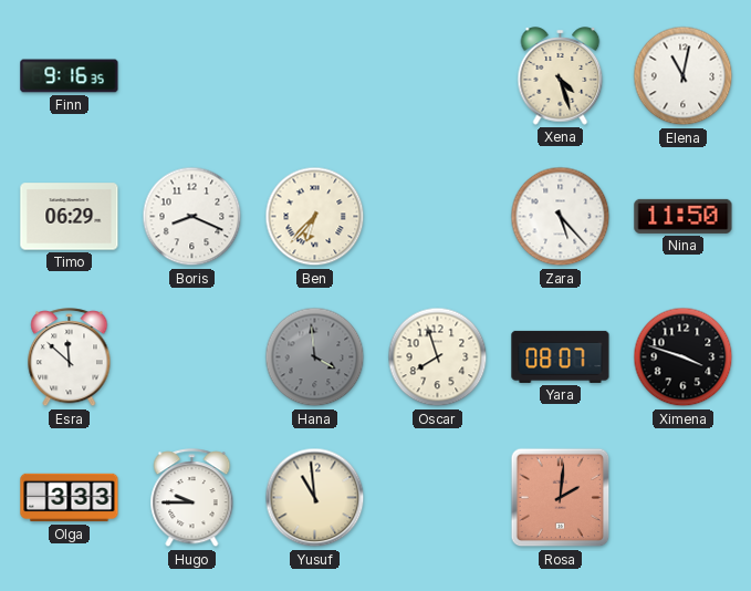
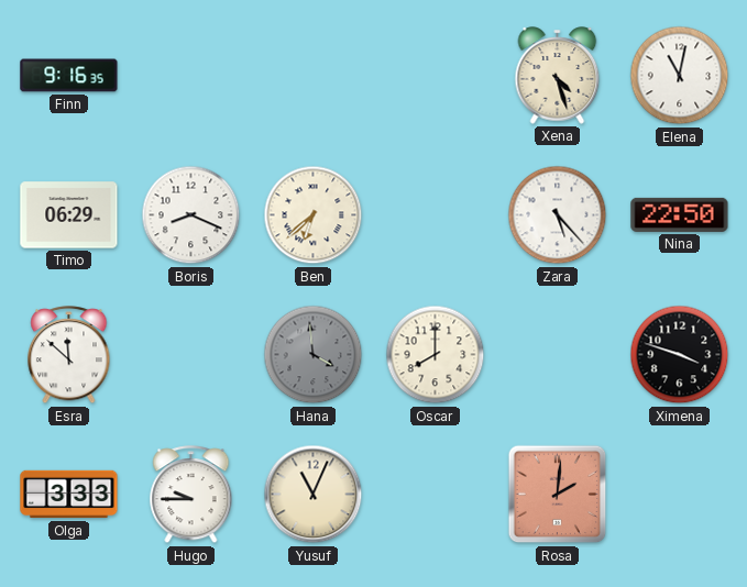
Ben: 6:37 -> 6:38 (314, 215)
Nina: 11:50 -> 22:50 (680, 214)
Oscar: 7:57 -> 8:00 (436, 355)
Yara: 08:07 -> none (561, 356)
Yusuf: 10:59 -> 11:04 (314, 495)
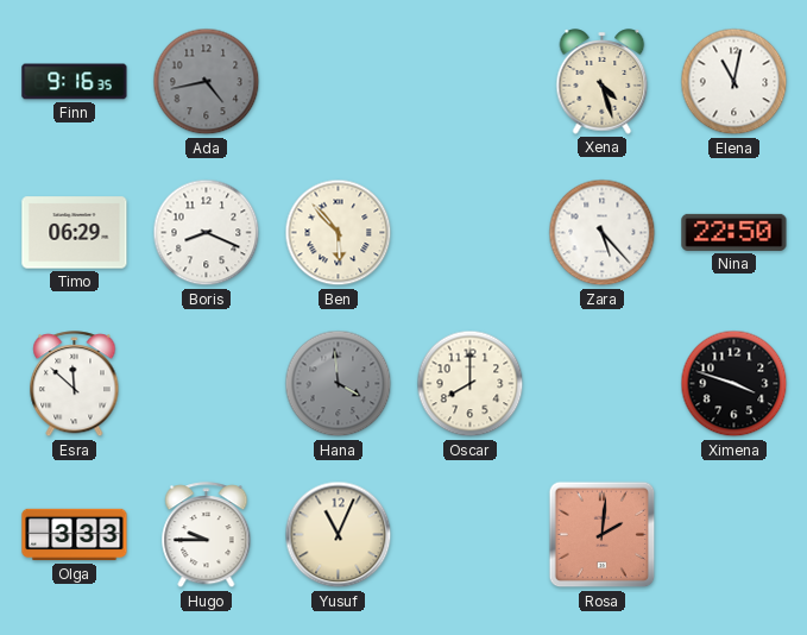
Ada: none -> 4:43 (207, 82)
Ben: 6:38 -> 5:53 (339, 233)
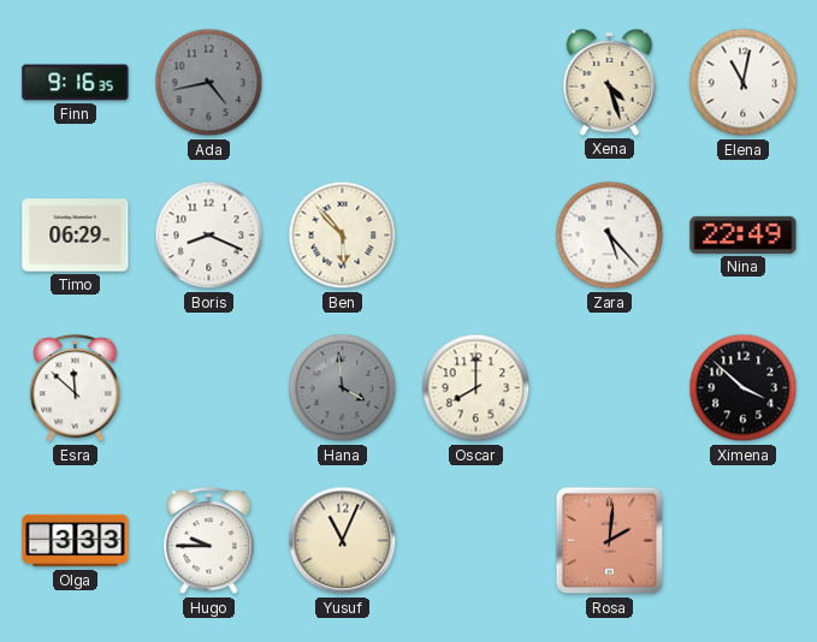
Nina: 22:50 -> 22:49 (744, 234)
Ximena: 3:48 -> 3:52 (744, 388)
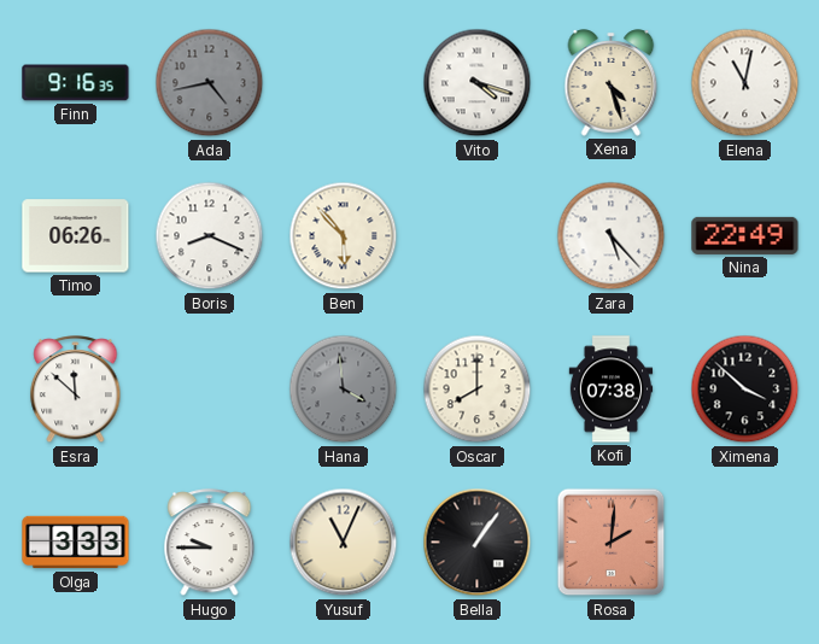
Vito: none -> 4:18 (478, 83)
Timo: 06:29 -> 06:26 (76, 236)
Kofi: none -> 07:38 (612, 390)
Bella: none -> 1:06 (478, 543)
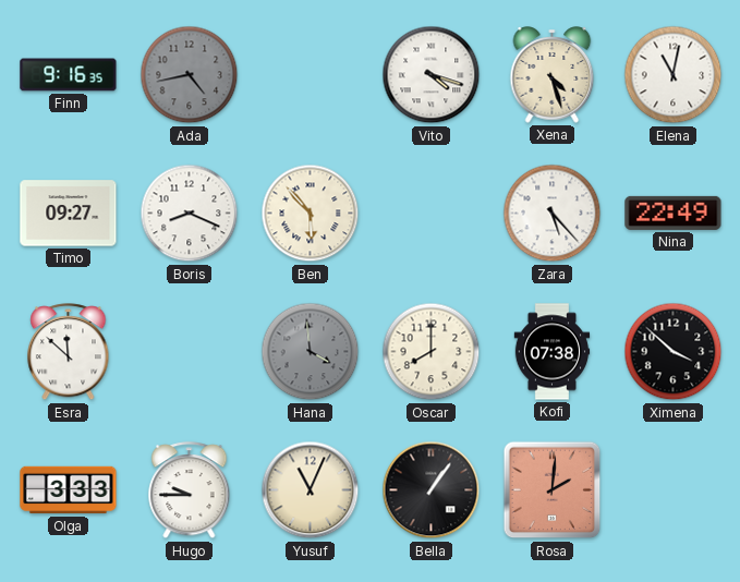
Timo: 06:26 -> 09:27 (69, 214)
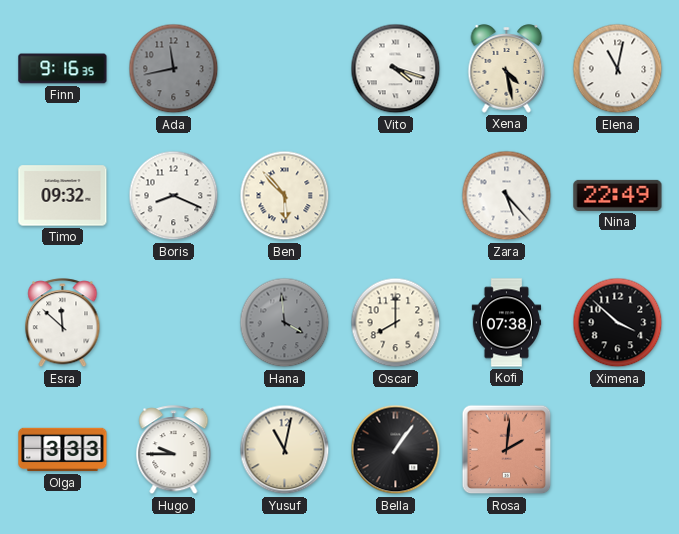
Ada: 4:43 -> 11:43 (174, 69)
Xena: 4:27 -> 4:28 (507, 69)
Timo: 09:27 -> 09:32 (63, 196)
Yusuf: 11:04 -> 11:02 (285, 450)
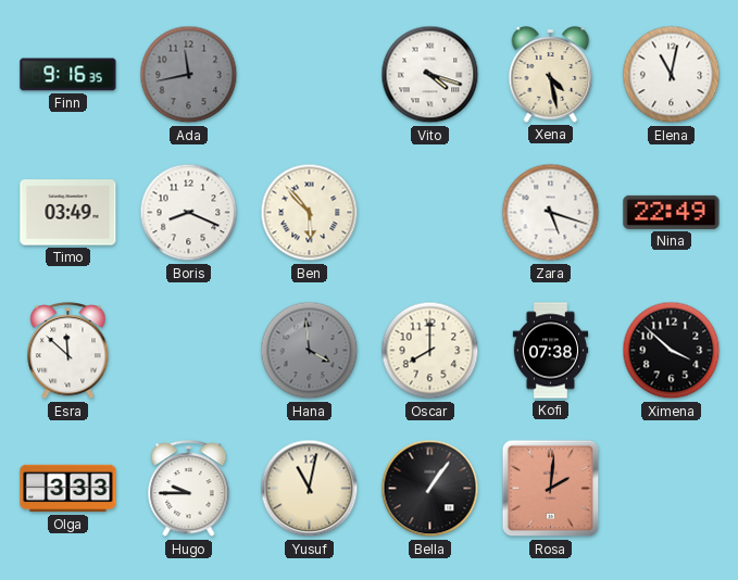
Timo: 09:32 -> 03:49 (68, 213)
Zara: 5:23 -> 5:18 (551, 213)
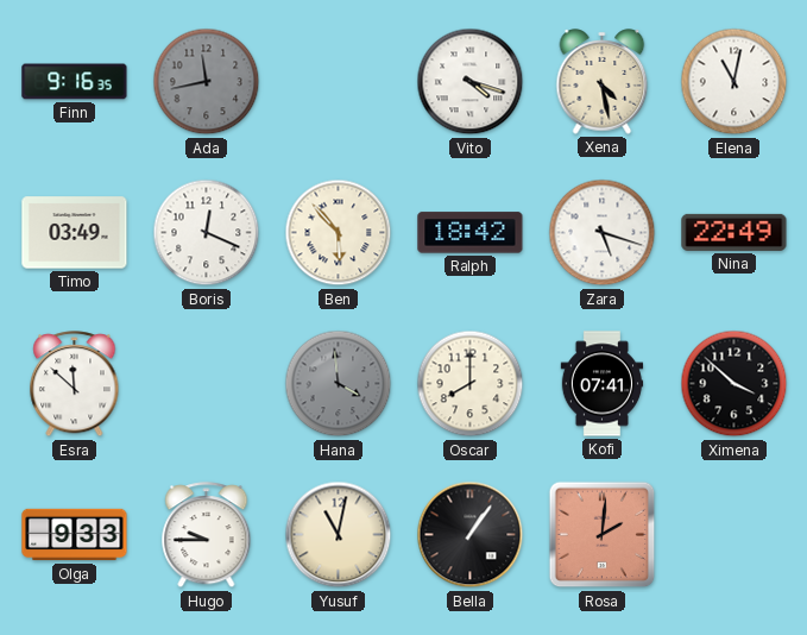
Boris: 8:19 -> 12:19 (207, 233)
Ralph: none -> 18:42 (471, 233)
Kofi: 07:38 -> 07:41 (603, 384)
Olga: 3:33 -> 9:33 (75, 535)
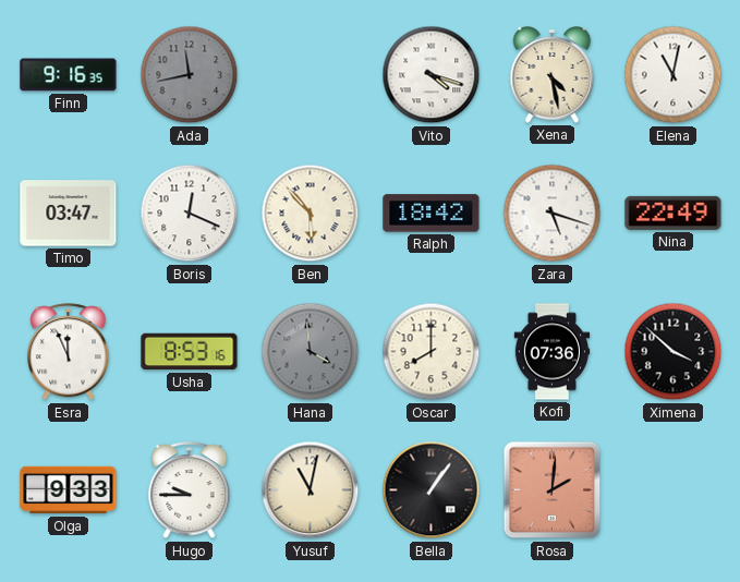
Timo: 03:49 -> 03:47 (69, 214)
Esra: 11:52 -> 11:56 (69, 352)
Usha: none -> 8:53 (190, 352)
Kofi: 07:41 -> 07:36 (553, 352)
